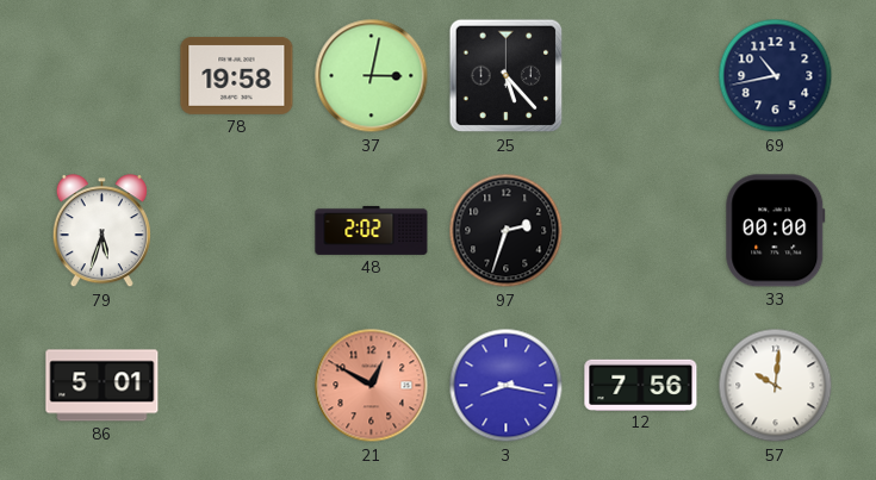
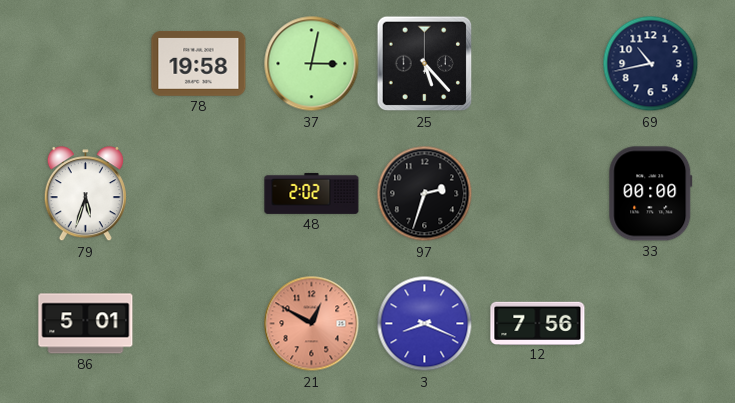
3: 8:17 -> 8:19 (425, 324)
57: 10:01 -> none (776, 386)
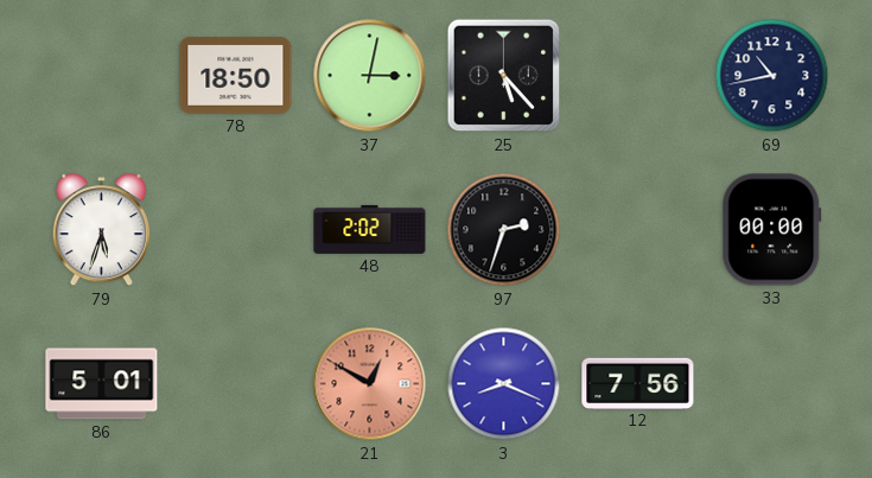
78: 19:58 -> 18:50 (236, 75)
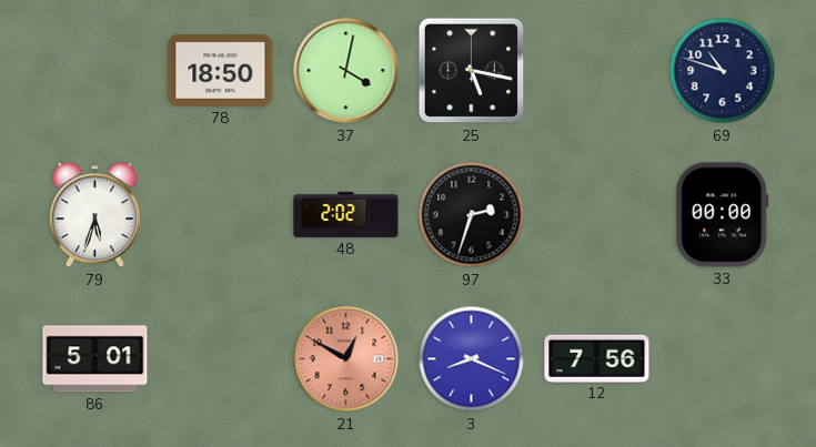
37: 3:02 -> 4:02 (346, 71)
25: 5:23 -> 5:17 (472, 71)
69: 10:43 -> 10:48 (723, 71)
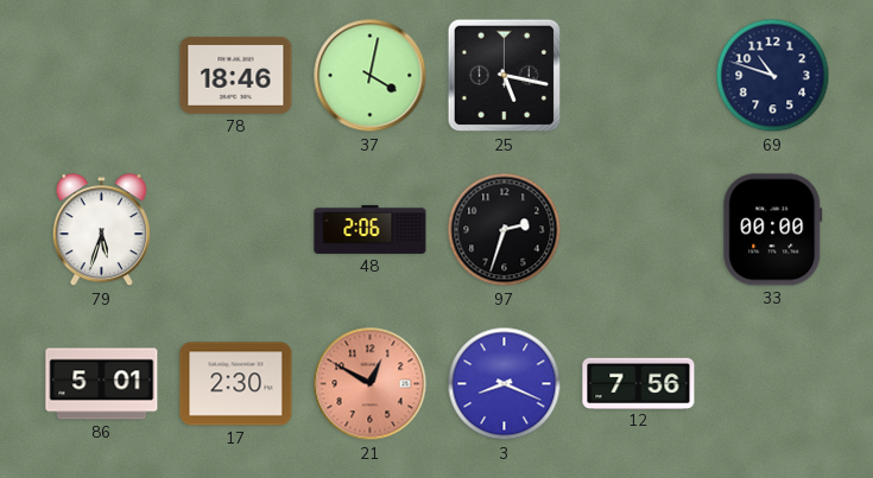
78: 18:50 -> 18:46 (236, 75)
48: 2:02 -> 2:06 (371, 229)
17: none -> 2:30 (236, 384)
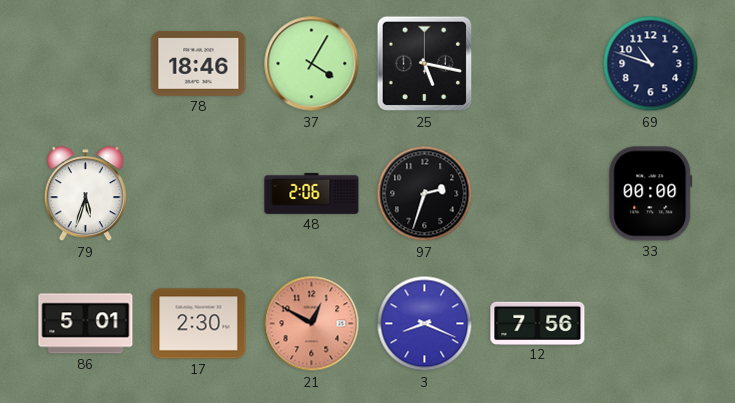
37: 4:02 -> 4:05 (312, 64)
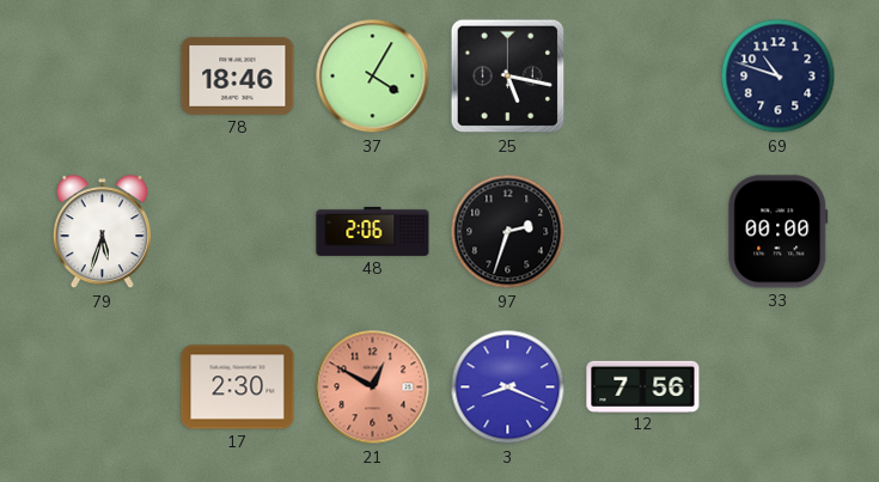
86: 5:01 -> none (86, 324)
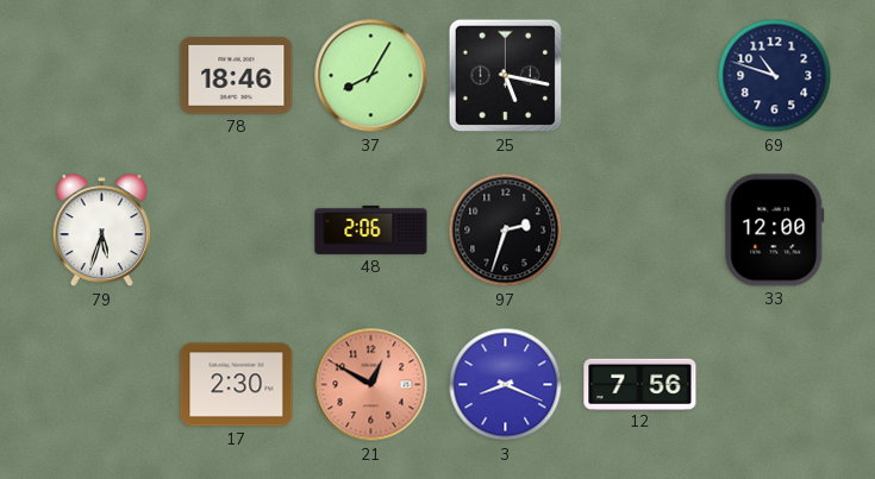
37: 4:05 -> 8:05 (371, 76)
33: 00:00 -> 12:00 (775, 231)
